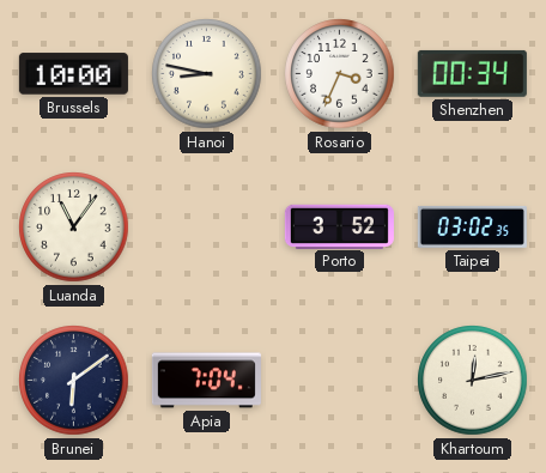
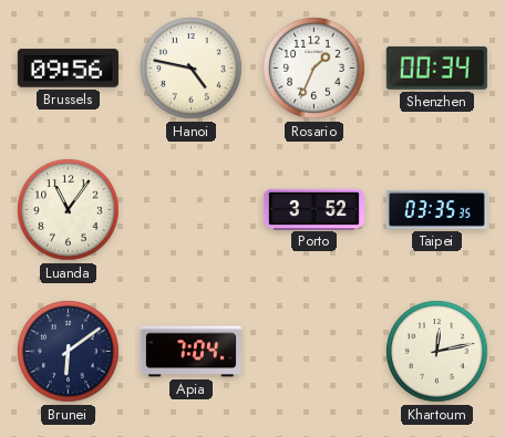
Brussels: 10:00 -> 09:56 (68, 69)
Hanoi: 8:47 -> 4:47 (192, 69)
Rosario: 3:34 -> 1:34 (315, 69)
Taipei: 03:02 -> 03:35 (436, 209)
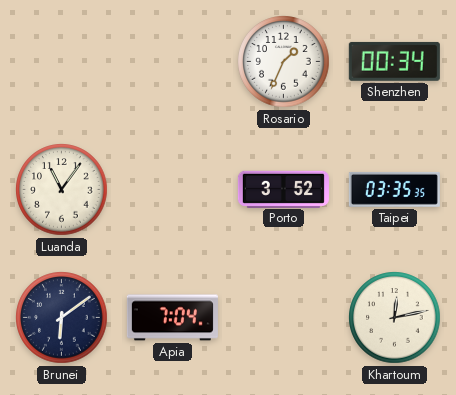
Brussels: 09:56 -> none (68, 69)
Hanoi: 4:47 -> none (192, 69)
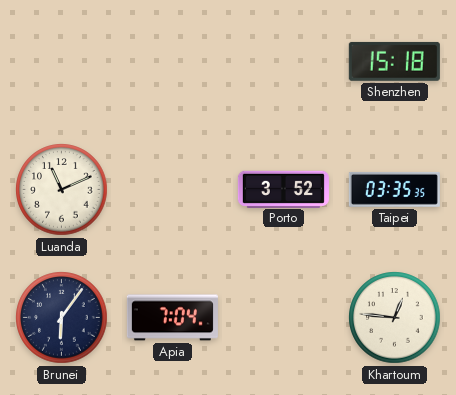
Rosario: 1:34 -> none (284, 62)
Shenzhen: 00:34 -> 15:18 (394, 61)
Luanda: 11:06 -> 11:11 (62, 190)
Brunei: 6:09 -> 6:06 (62, 318)
Khartoum: 12:13 -> 12:46 (395, 318)
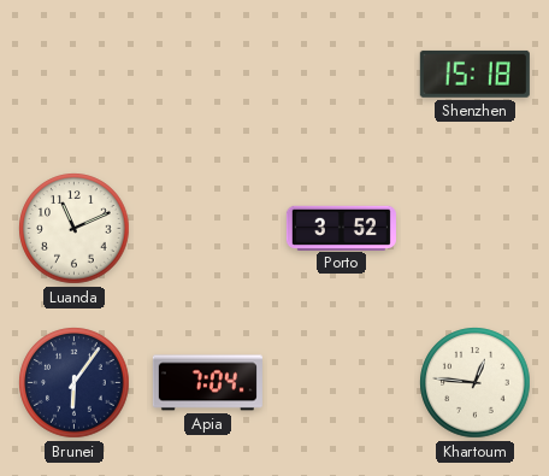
Taipei: 03:35 -> none (394, 189)
